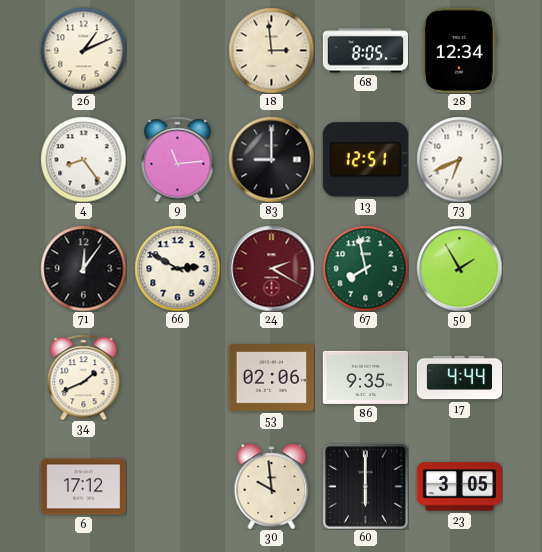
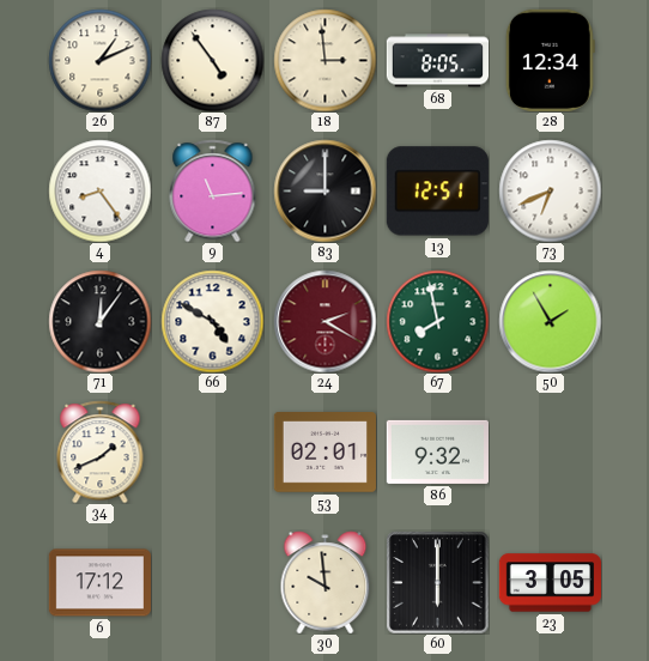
87: none -> 4:54 (212, 60)
66: 2:50 -> 4:50 (212, 321)
53: 02:06 -> 02:01 (324, 453)
86: 9:35 -> 9:32 (437, 451)
17: 4:44 -> none (459, 378)
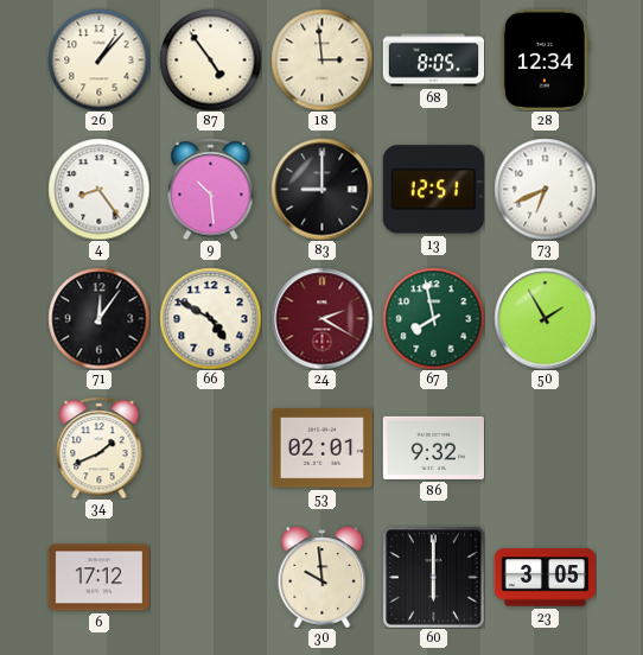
26: 1:11 -> 1:07 (98, 59)
9: 11:14 -> 10:29 (211, 189)
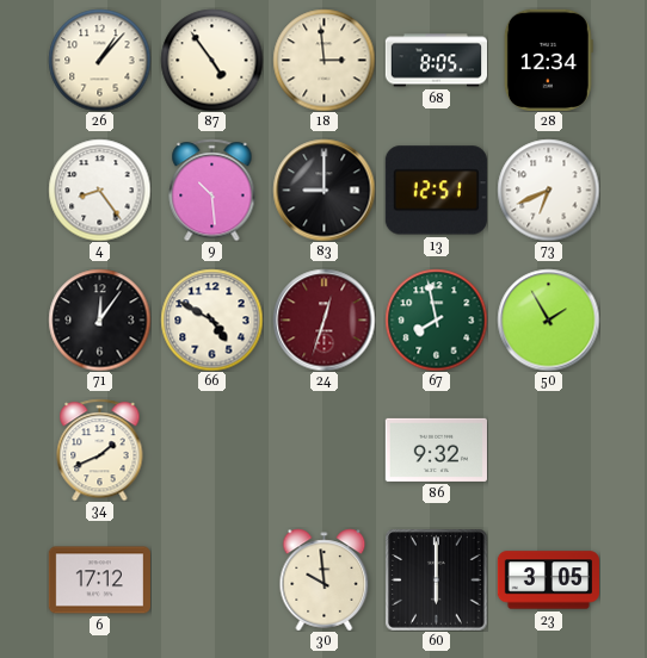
24: 2:20 -> 12:33 (323, 319)
53: 02:01 -> none (321, 449)
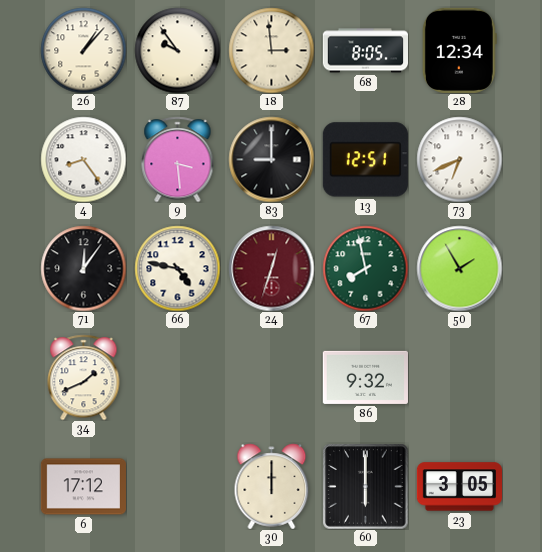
87: 4:54 -> 9:54 (177, 50)
9: 10:29 -> 3:29 (178, 159)
66: 4:50 -> 4:47 (177, 268)
30: 9:59 -> 12:00 (272, 486)
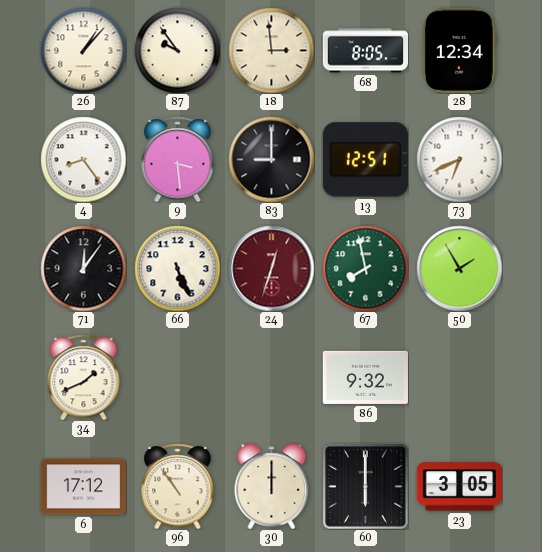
66: 4:47 -> 5:26 (177, 268)
96: none -> 10:54 (178, 486)
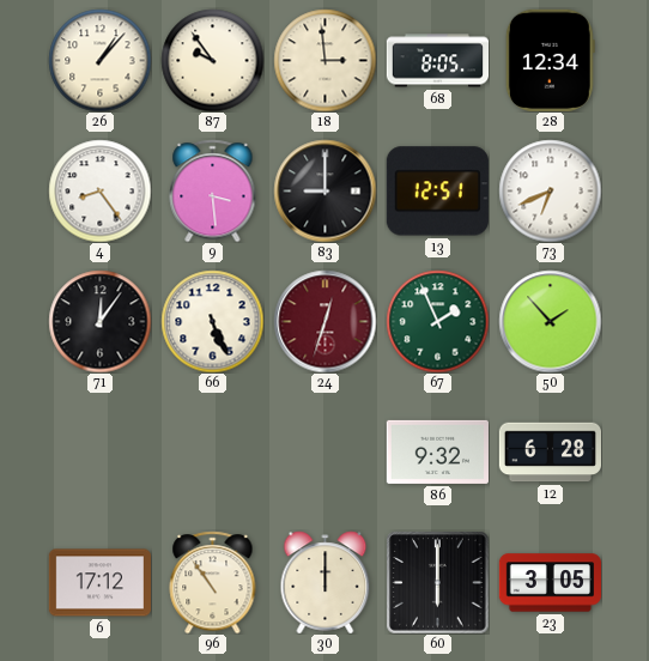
67: 7:58 -> 1:56 (437, 321)
50: 1:55 -> 1:53 (550, 321)
34: 1:41 -> none (84, 377)
12: none -> 6:28 (550, 453)
